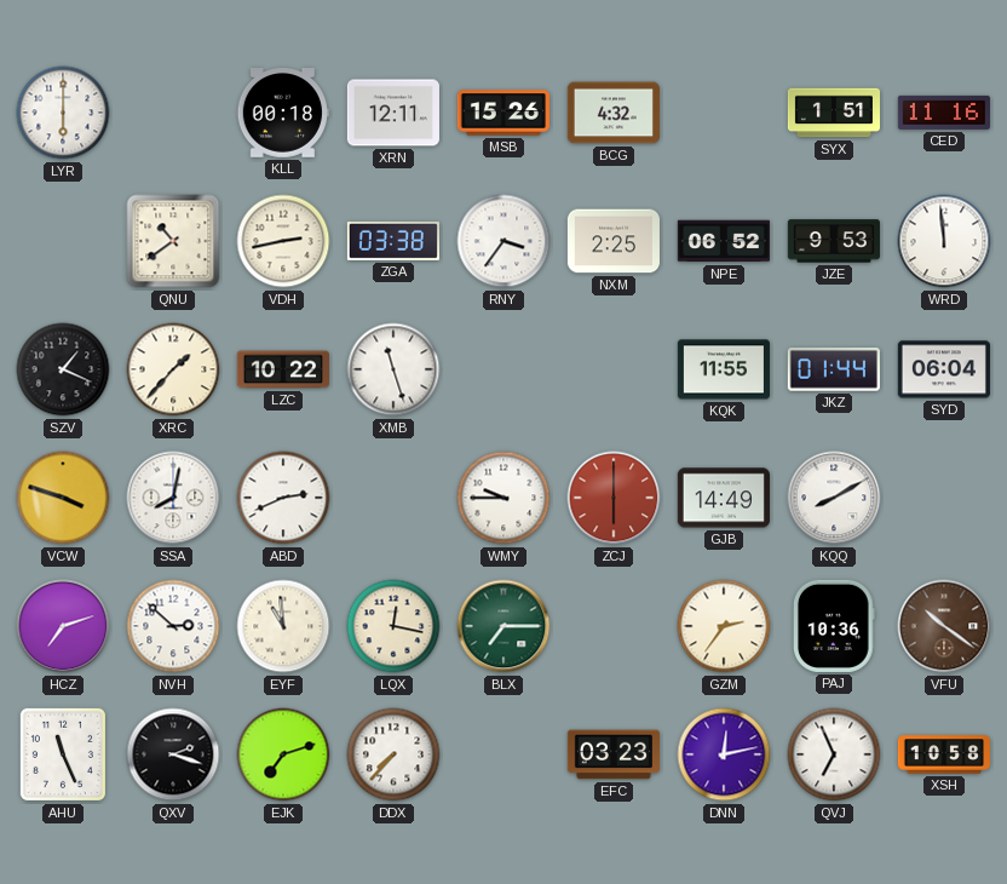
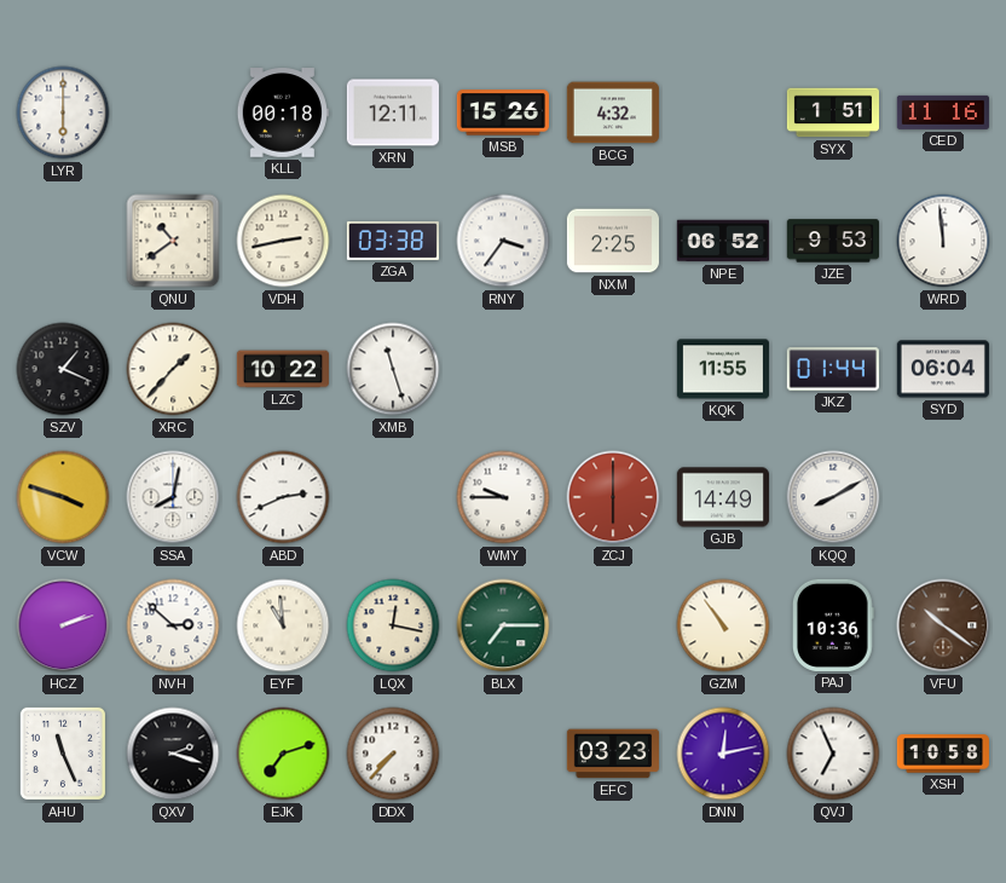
HCZ: 7:12 -> 2:12 (63, 625)
GZM: 2:36 -> 10:54 (723, 625)
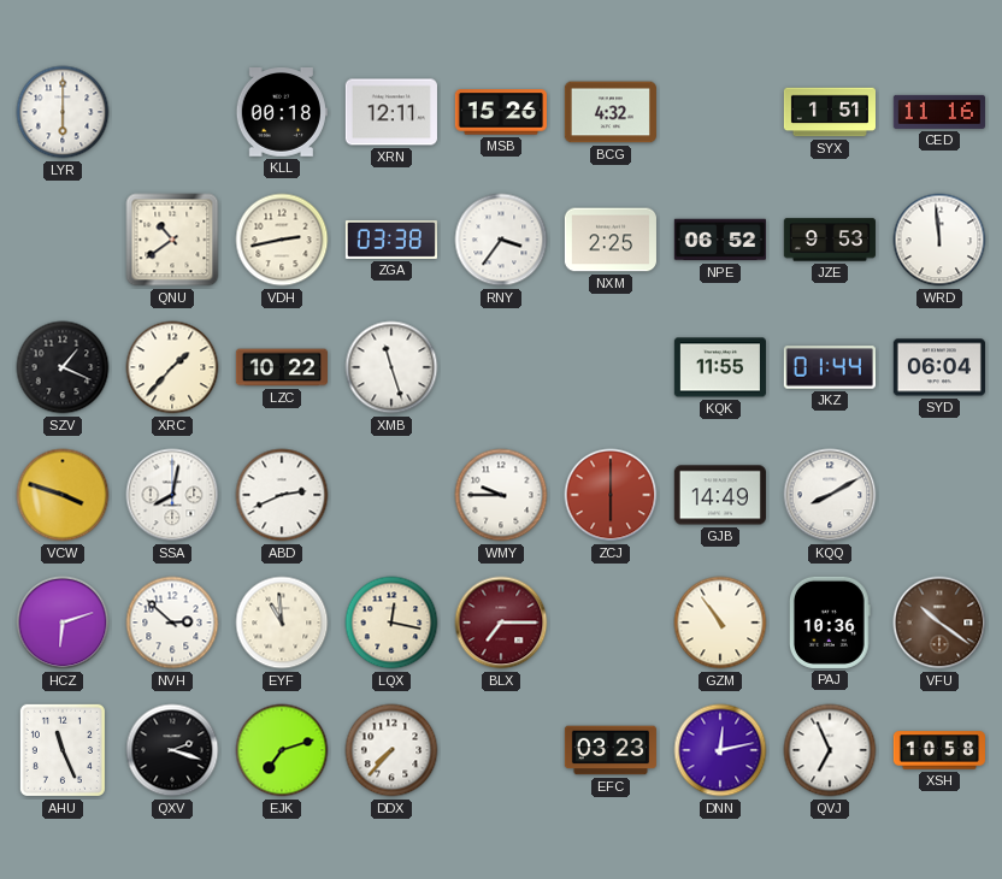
HCZ: 2:12 -> 6:12 (63, 623)
BLX dial: green -> burgundy (501, 623)
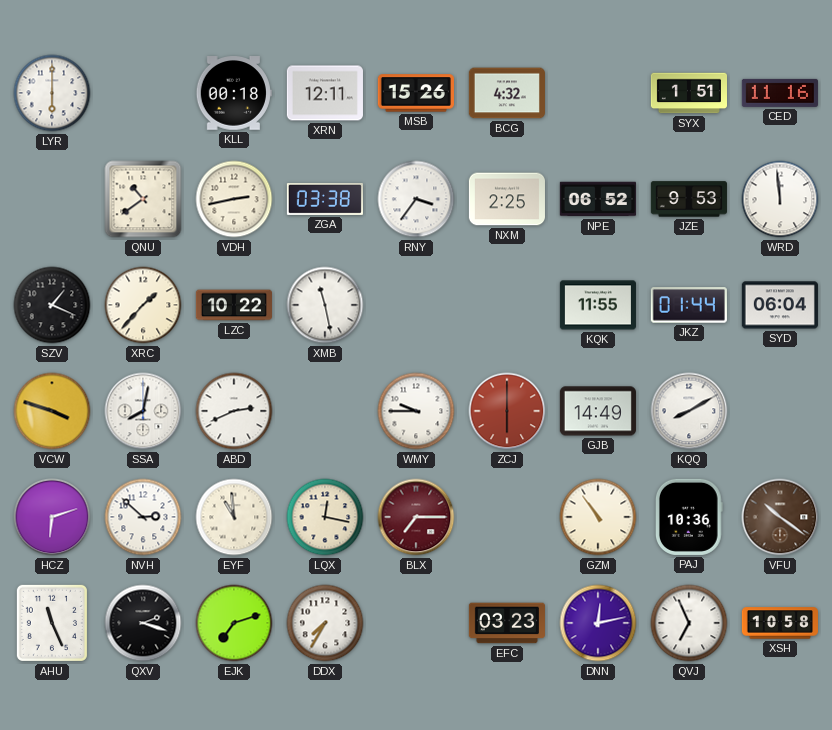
XMB: 11:27 -> 11:28 (325, 305)
DDX: 7:37 -> 7:35 (325, 623)
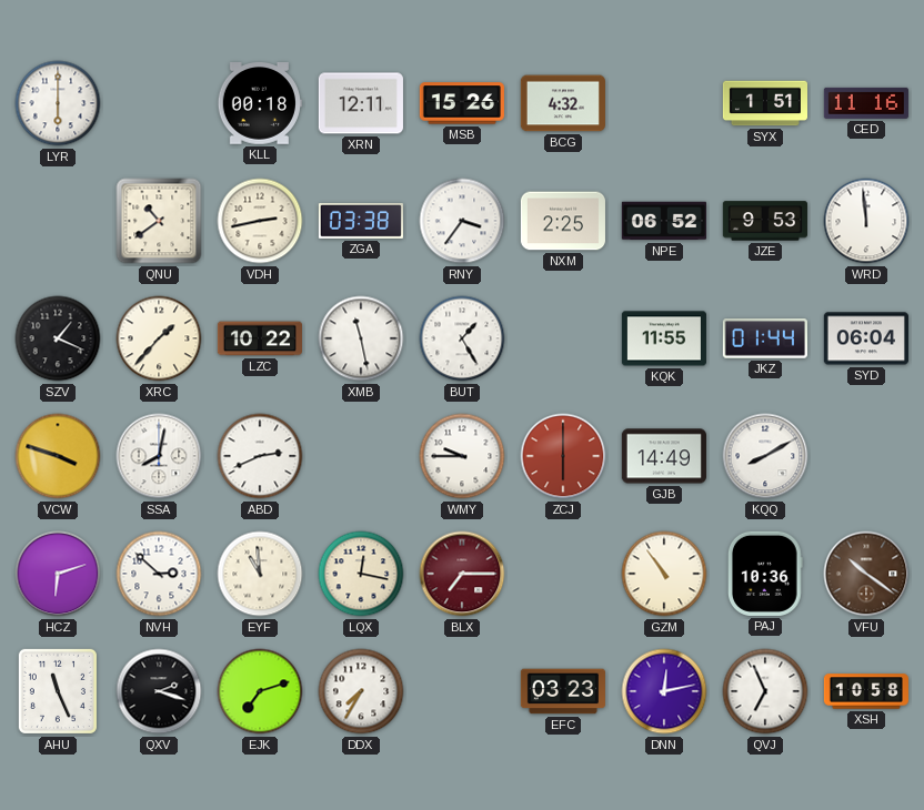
BUT: none -> 1:25 (462, 338)
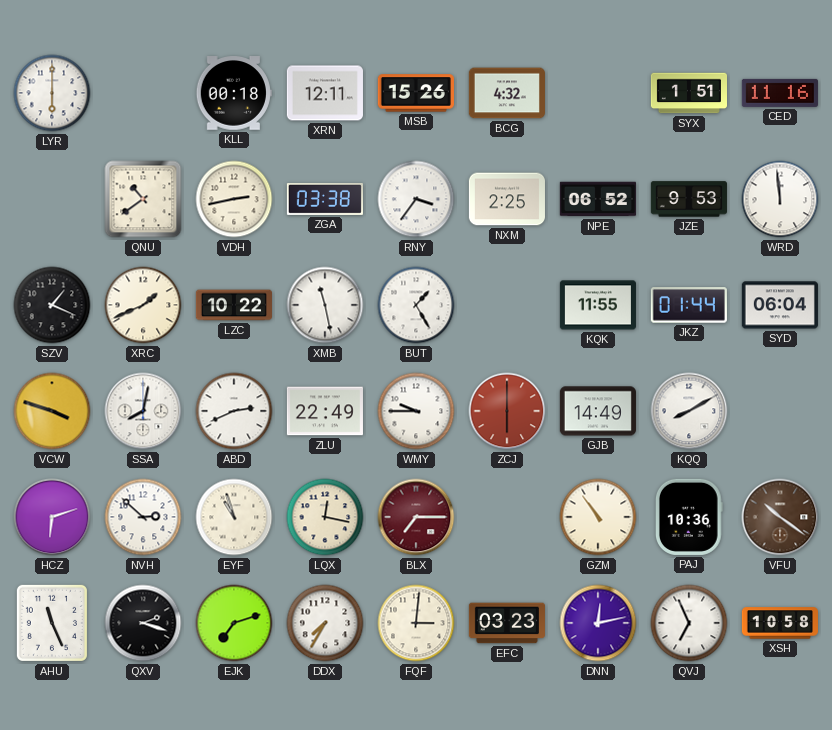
XRC: 1:37 -> 1:41 (143, 305)
ZLU: none -> 22:49 (325, 411)
EYF: 10:59 -> 10:57 (234, 517)
FQF: none -> 3:01 (416, 623)
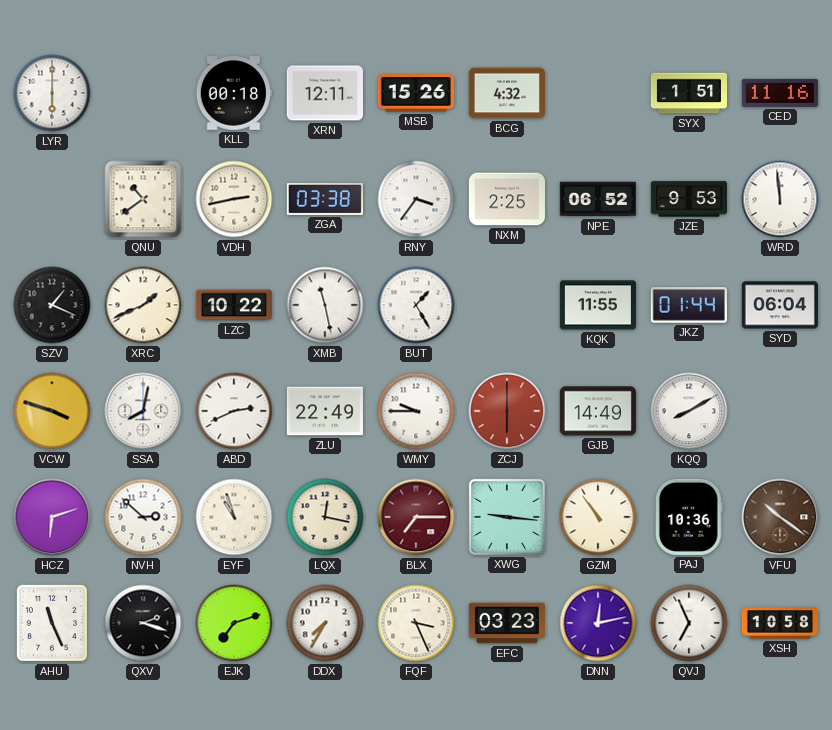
XWG: none -> 9:16 (507, 517)
FQF: 3:01 -> 3:26 (416, 623)
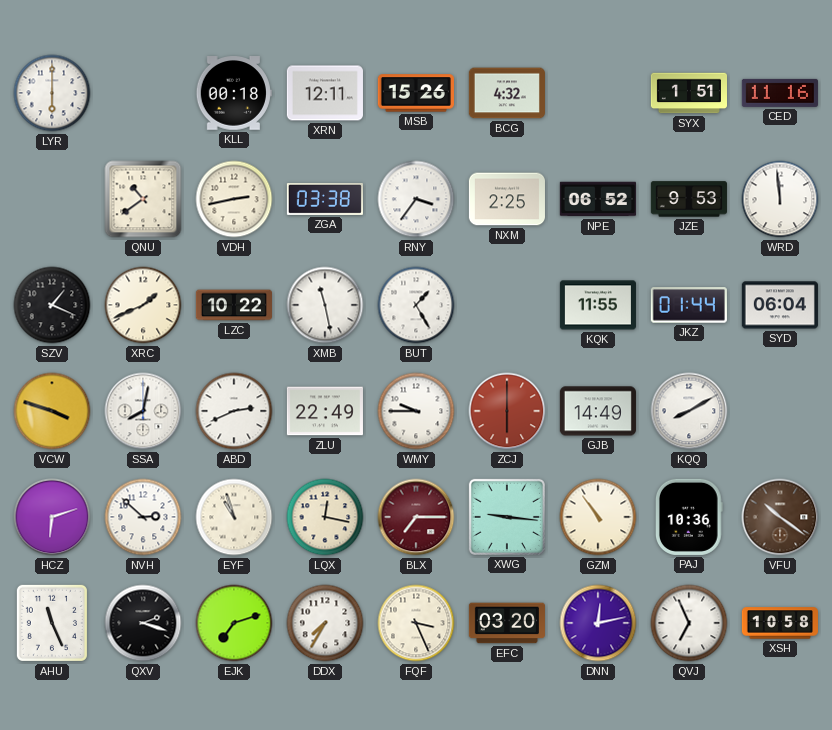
EFC: 03:23 -> 03:20 (507, 623)
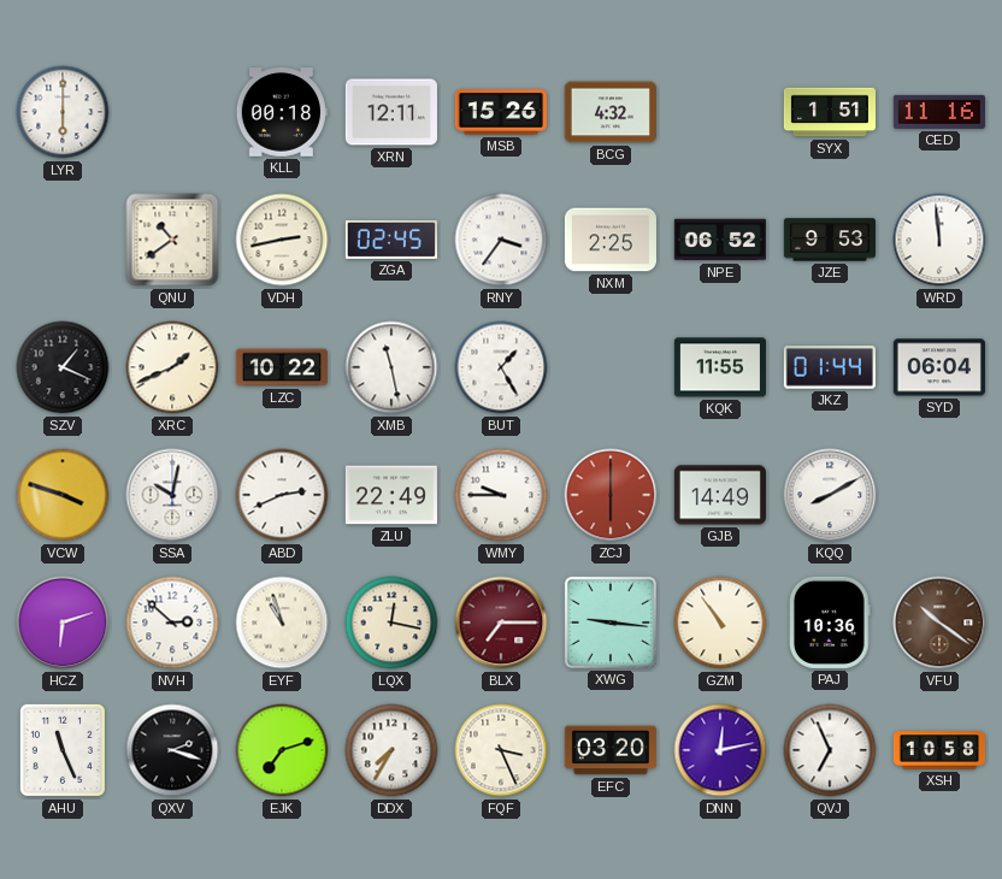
ZGA: 03:38 -> 02:45 (391, 240)
SSA: 8:02 -> 10:02 (172, 495)
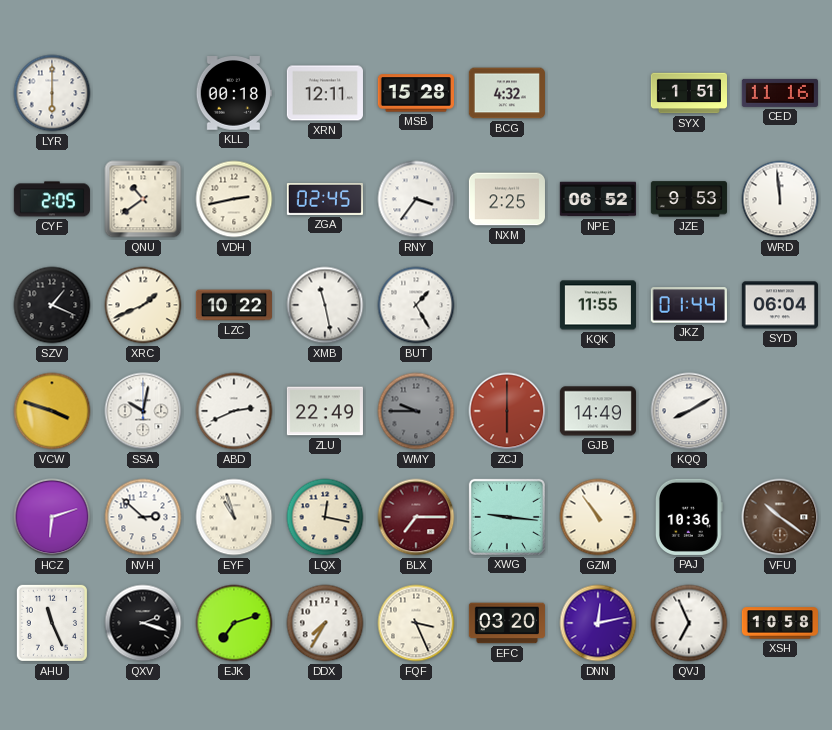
MSB: 15:26 -> 15:28 (416, 93)
CYF: none -> 2:05 (52, 199)
WMY dial: white -> grey (416, 411)
